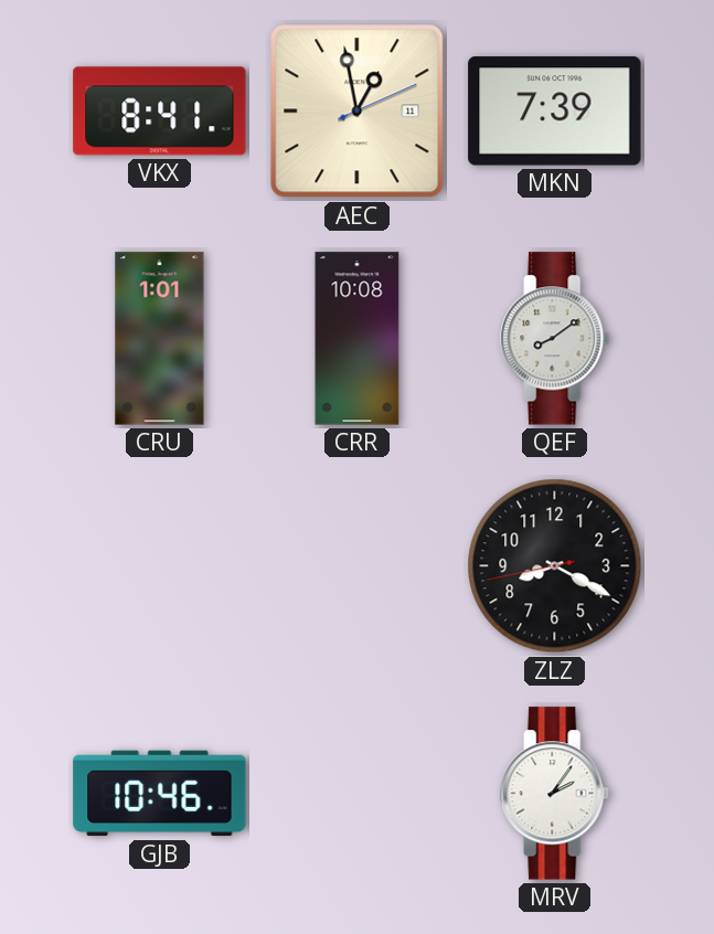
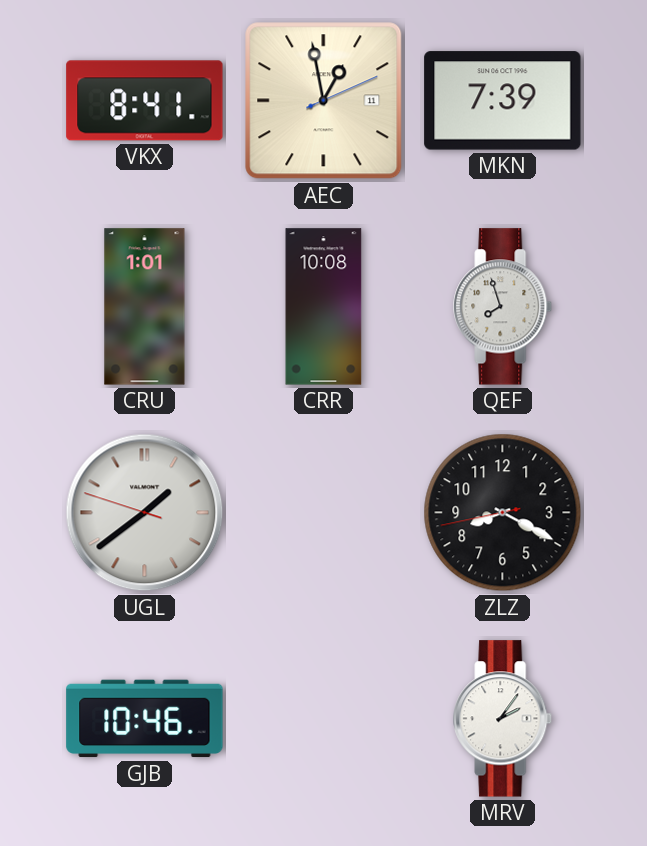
QEF: 8:09 -> 7:57 (503, 307)
UGL: none -> 1:38 (145, 513)
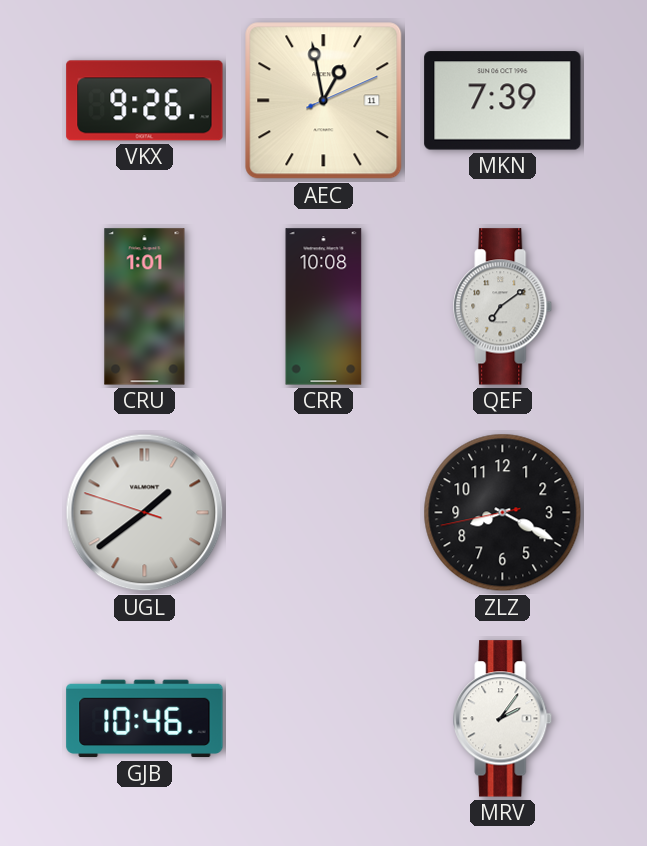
VKX: 8:41 -> 9:26 (145, 101)
QEF: 7:57 -> 7:09 (503, 307)
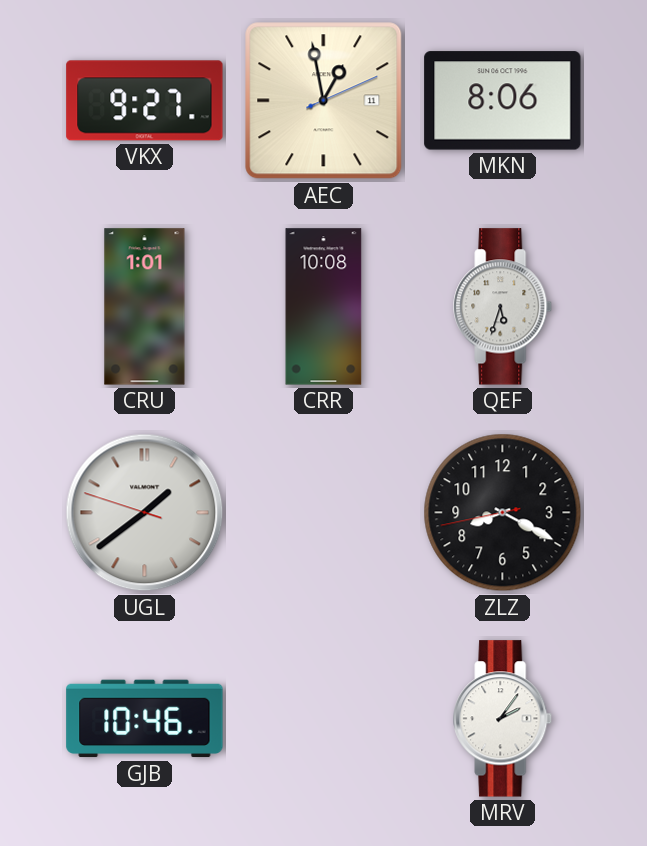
VKX: 9:26 -> 9:27 (145, 101)
MKN: 7:39 -> 8:06 (503, 101)
QEF: 7:09 -> 5:33 (503, 307)
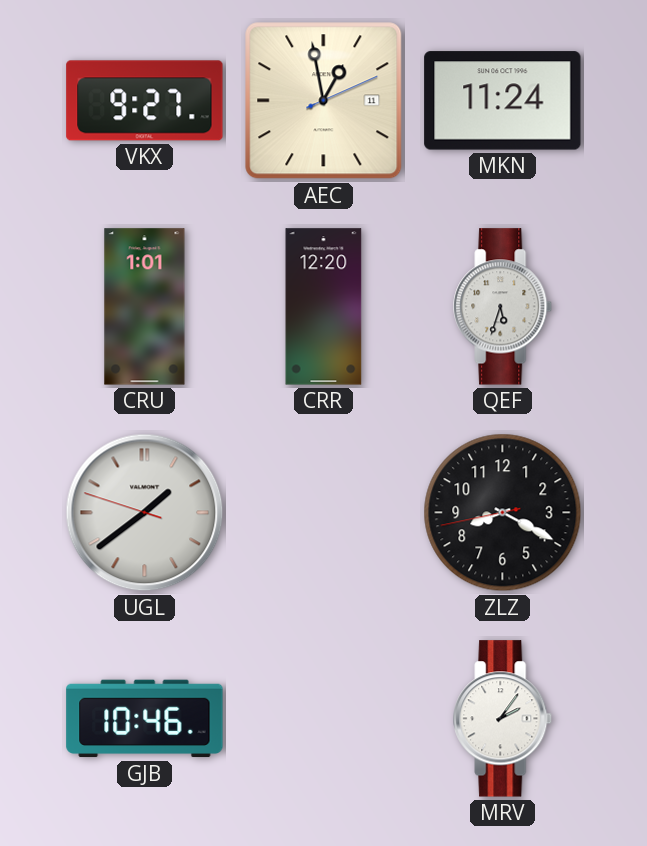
MKN: 8:06 -> 11:24 (503, 101)
CRR: 10:08 -> 12:20 (324, 307)
